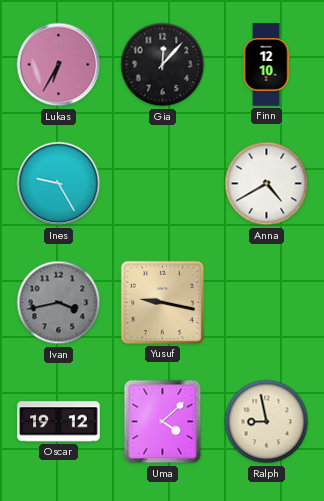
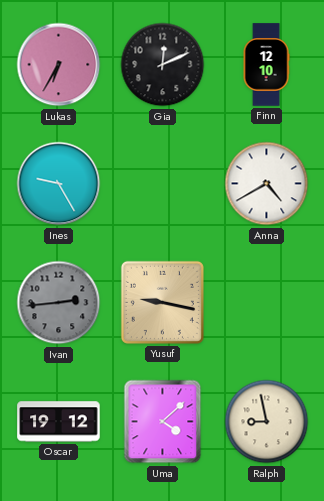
Gia: 12:07 -> 12:11 (163, 65)
Ivan: 3:43 -> 2:44 (59, 303)
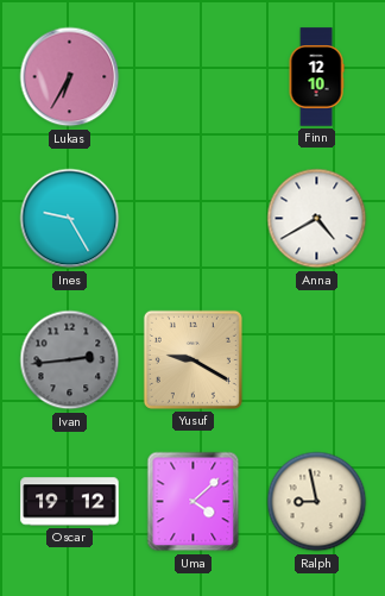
Gia: 12:11 -> none (163, 65)
Yusuf: 9:17 -> 9:20 (192, 359)
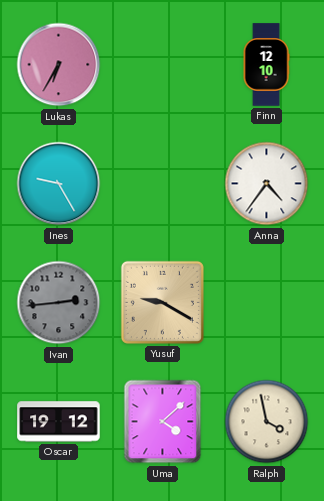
Anna: 4:40 -> 4:36 (267, 184)
Ralph: 8:58 -> 3:58 (267, 422)
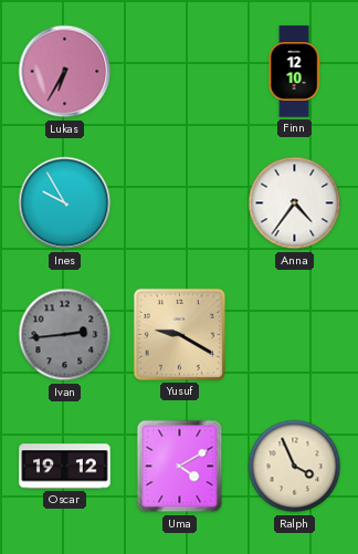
Ines: 9:25 -> 9:55 (65, 203)
Uma: 4:08 -> 4:10 (180, 467)
Ralph: 3:58 -> 3:56 (295, 467)
